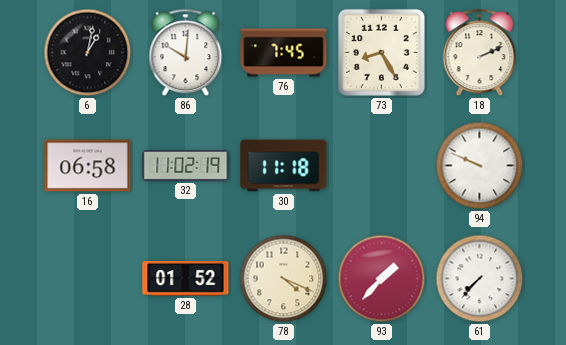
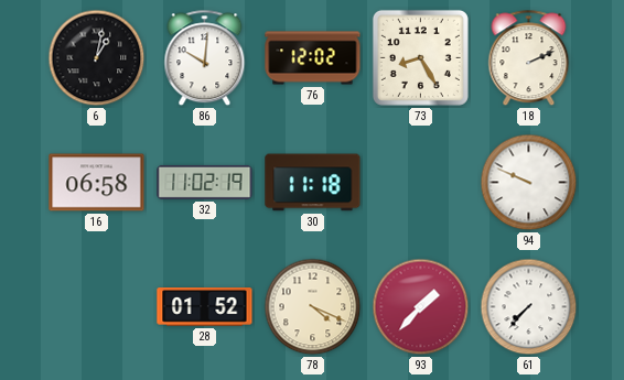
76: 7:45 -> 12:02 (313, 58)
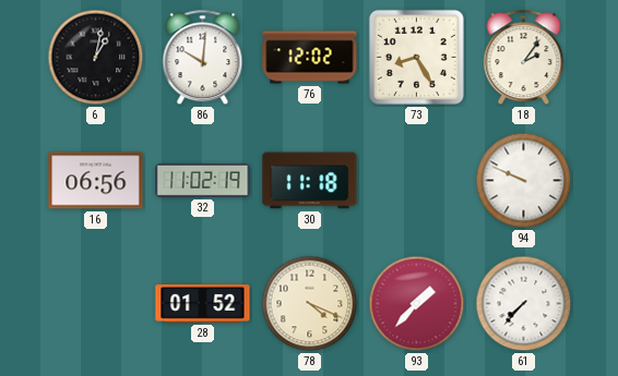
18: 2:11 -> 2:06 (524, 58)
16: 06:58 -> 06:56 (96, 181)
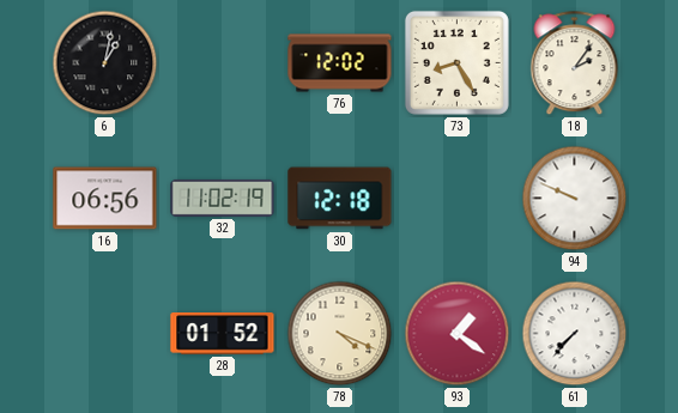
86: 10:01 -> none (203, 58)
30: 11:18 -> 12:18 (340, 199)
93: 1:37 -> 1:21 (458, 334)
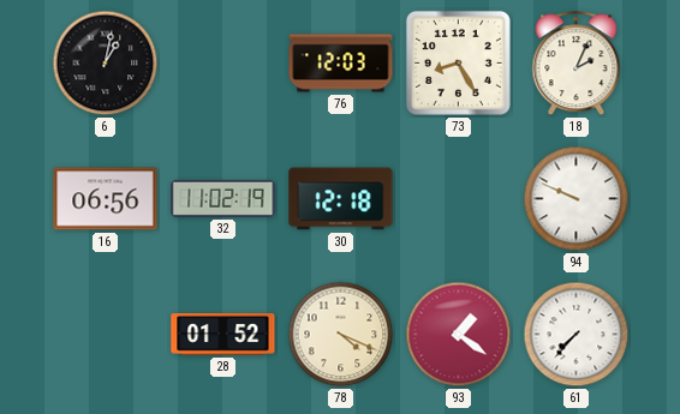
76: 12:02 -> 12:03 (341, 64)
18: 2:06 -> 2:04 (577, 64)
